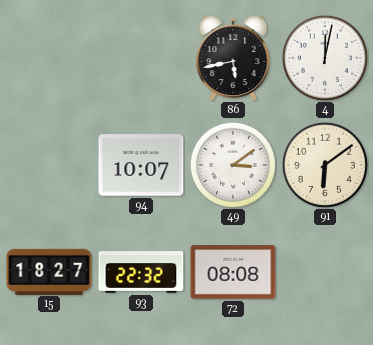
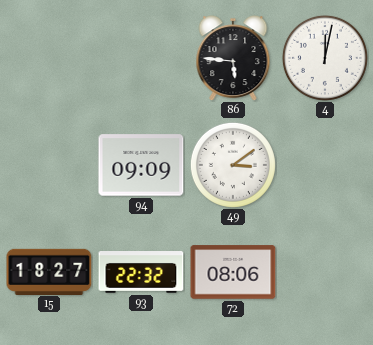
86: 5:43 -> 5:46 (233, 58)
94: 10:07 -> 09:09 (141, 165)
91: 6:09 -> none (325, 165)
72: 08:08 -> 08:06 (233, 272)
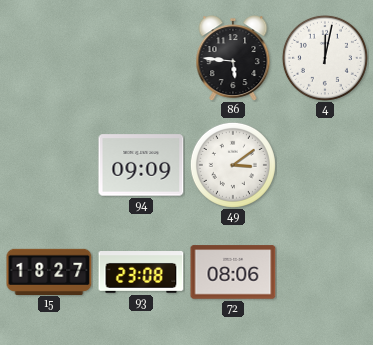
93: 22:32 -> 23:08 (141, 272)
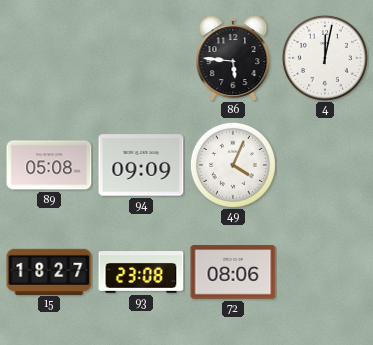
89: none -> 05:08 (49, 165)
49: 3:09 -> 4:04 (233, 165)
